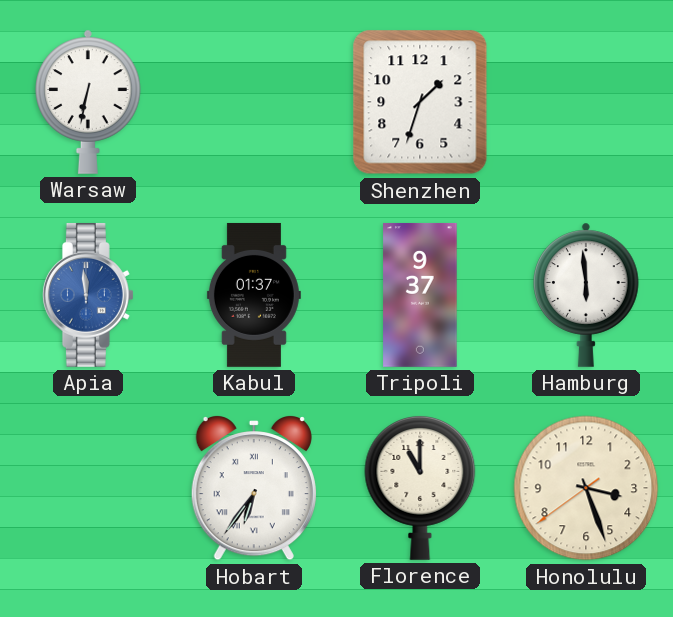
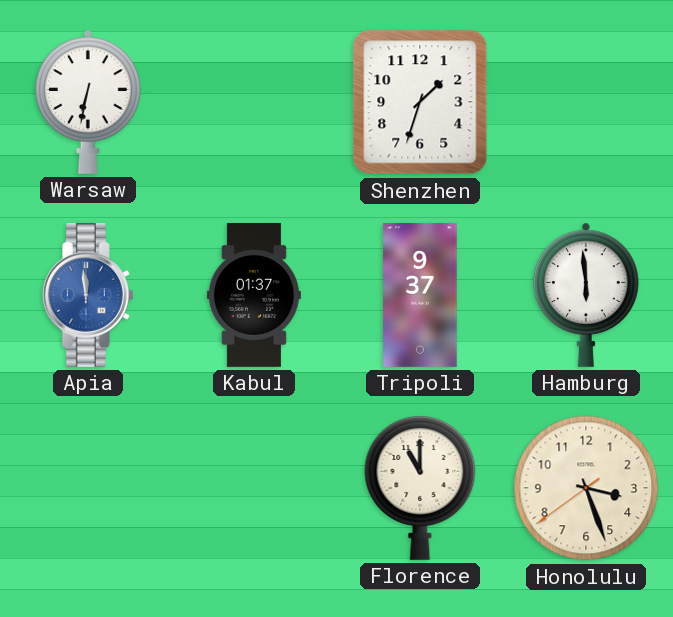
Hobart: 6:36 -> none (254, 489)
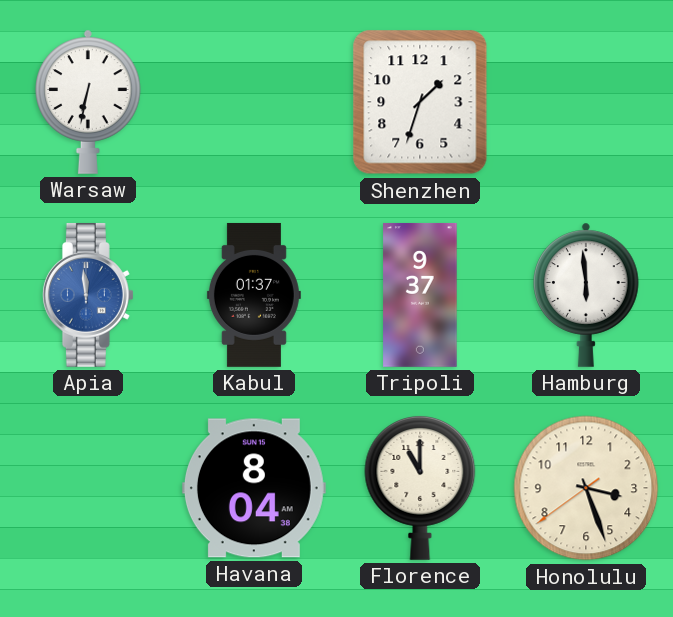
Havana: none -> 8:04 (254, 488)
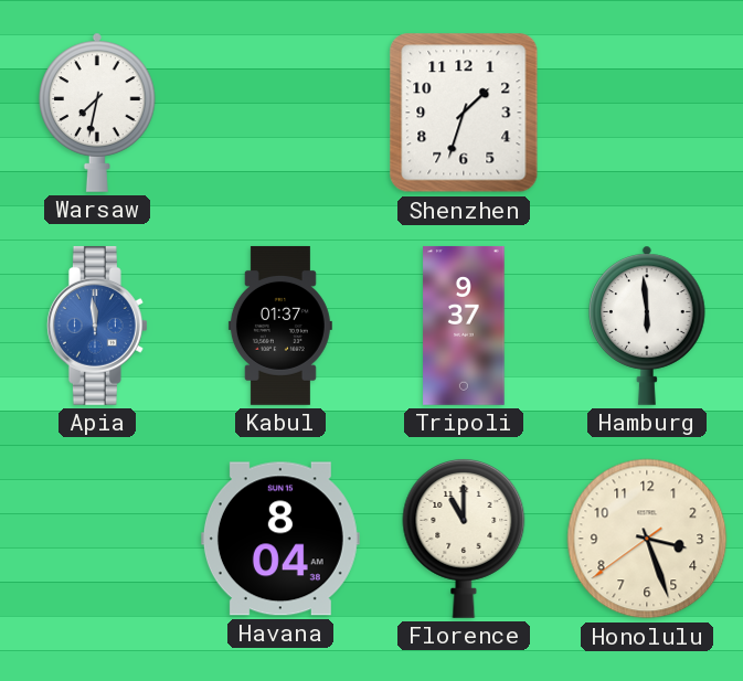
Warsaw: 6:32 -> 7:32 (97, 113)
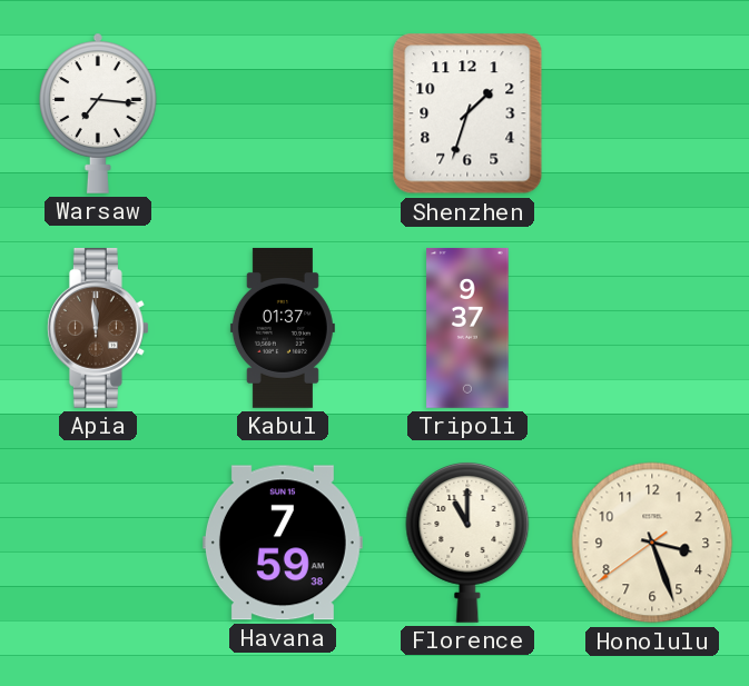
Warsaw: 7:32 -> 7:16 (98, 113)
Apia dial: blue -> brown (98, 328)
Hamburg: 5:59 -> none (647, 326)
Havana: 8:04 -> 7:59 (283, 543)
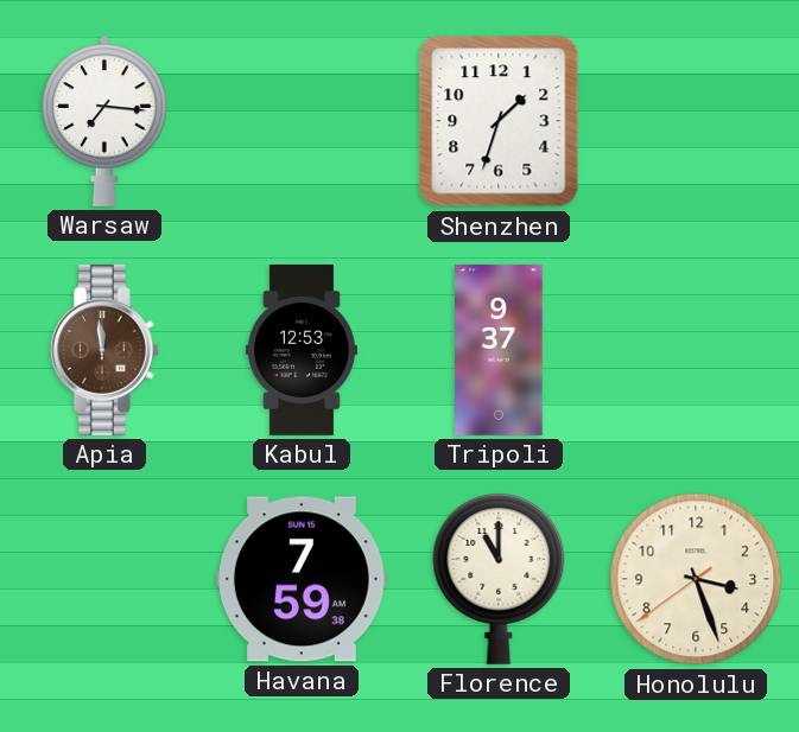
Kabul: 01:37 -> 12:53 (302, 350)
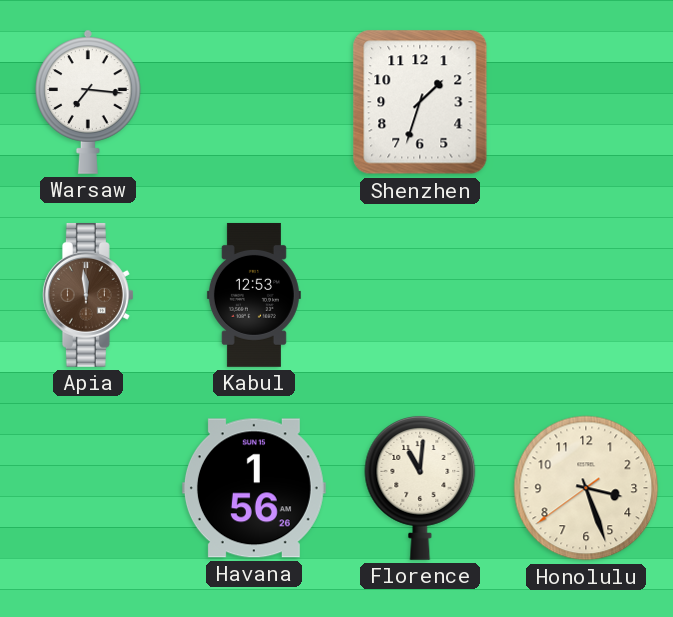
Tripoli: 9:37 -> none (499, 350)
Havana: 7:59 -> 1:56 (254, 488)
Florence: 11:00 -> 11:01 (420, 487)
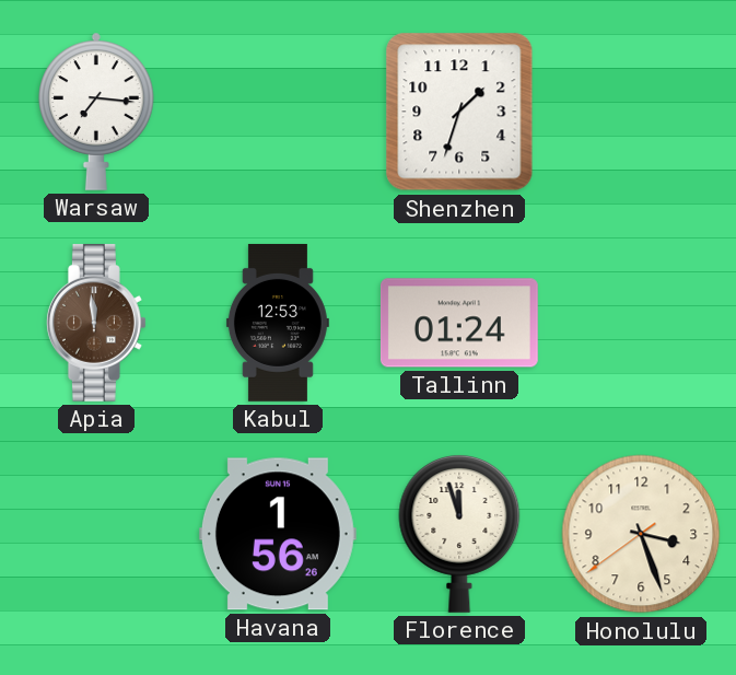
Tallinn: none -> 01:24 (459, 323)
Florence: 11:01 -> 11:57 (459, 533)
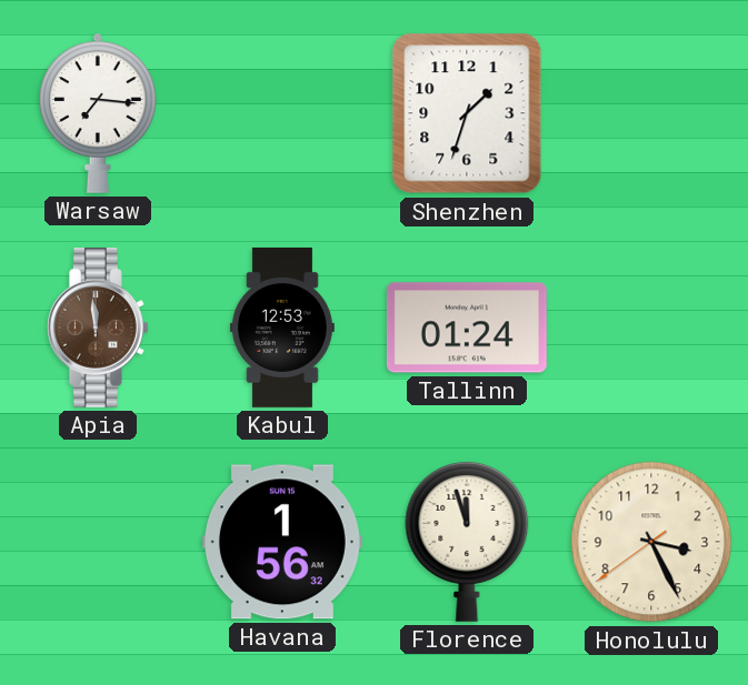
Havana: 1:56:26 -> 1:56:32 (282, 542)
Honolulu: 3:26 -> 3:25 (651, 542)
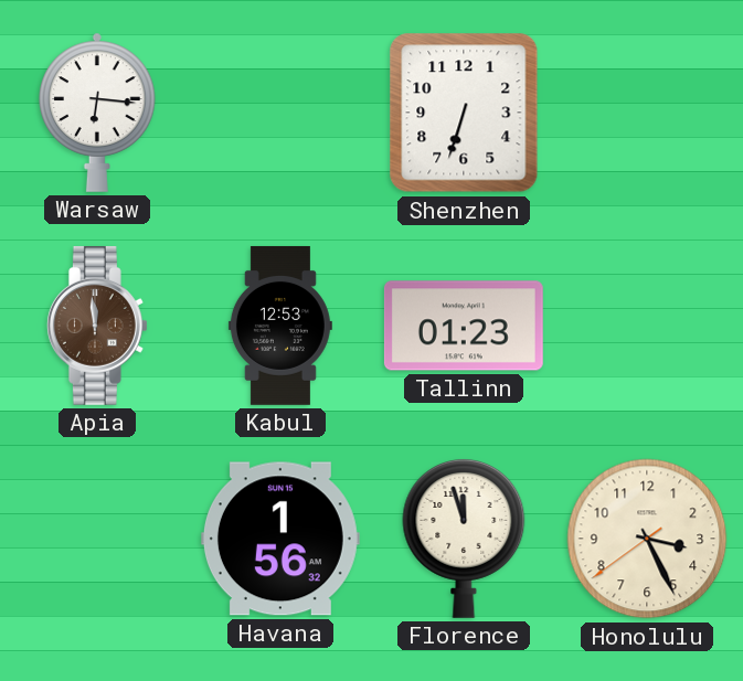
Warsaw: 7:16 -> 6:16 (97, 113)
Shenzhen: 1:33 -> 6:33 (464, 113)
Tallinn: 01:24 -> 01:23 (464, 326)
